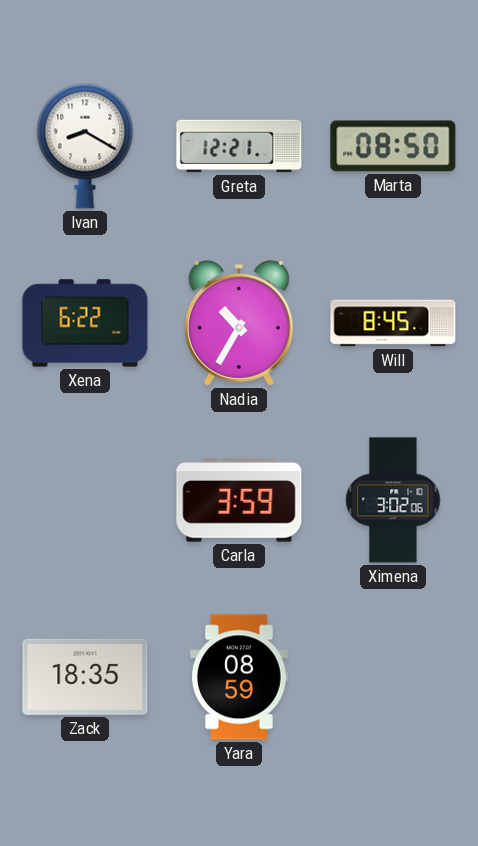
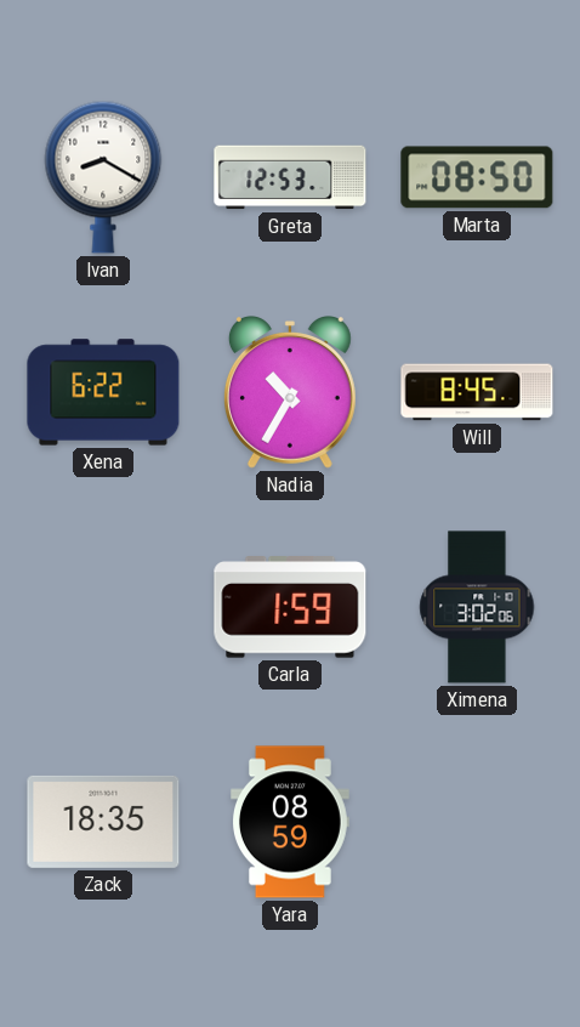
Greta: 12:21 -> 12:53 (290, 177)
Carla: 3:59 -> 1:59 (290, 607)
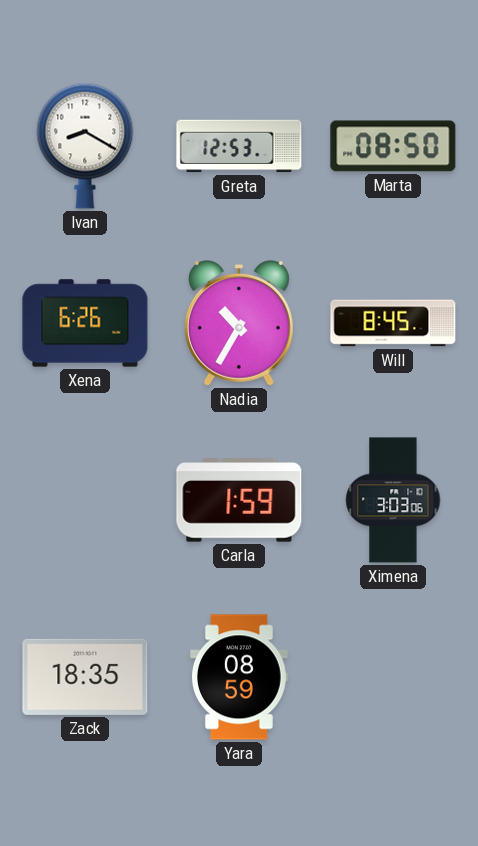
Xena: 6:22 -> 6:26 (85, 323)
Ximena: 3:02 -> 3:03 (393, 500)
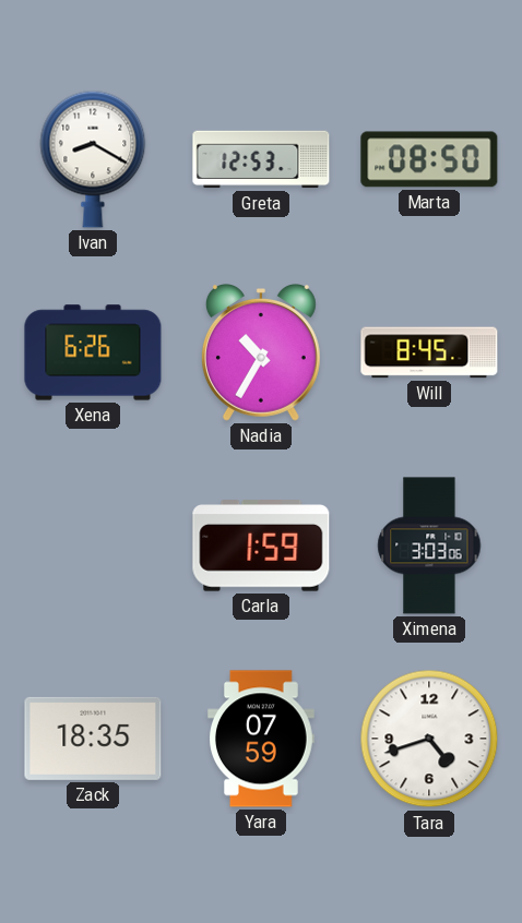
Yara: 08:59 -> 07:59 (262, 739)
Tara: none -> 4:42 (429, 739)
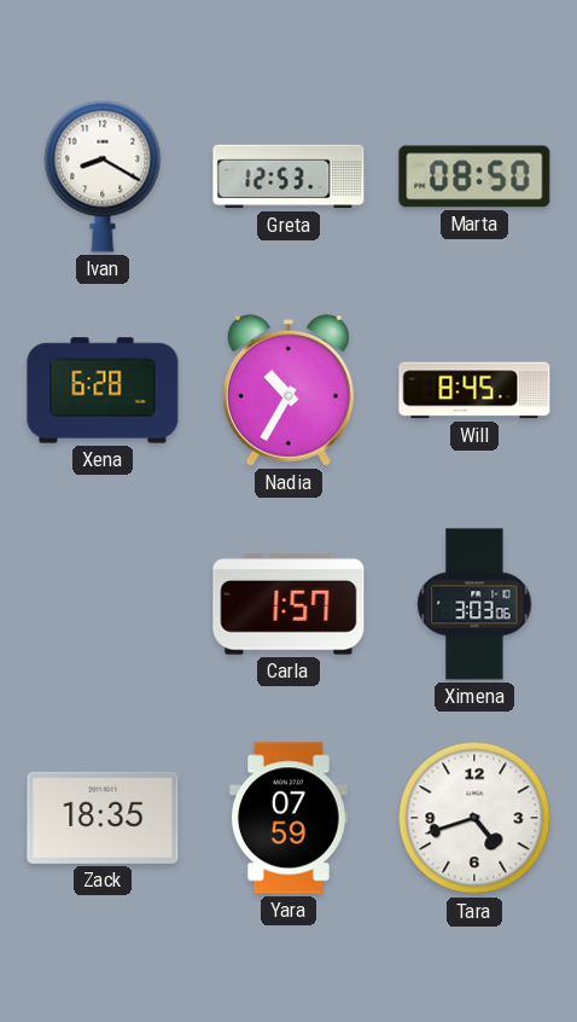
Xena: 6:26 -> 6:28 (103, 390)
Carla: 1:59 -> 1:57 (288, 604)
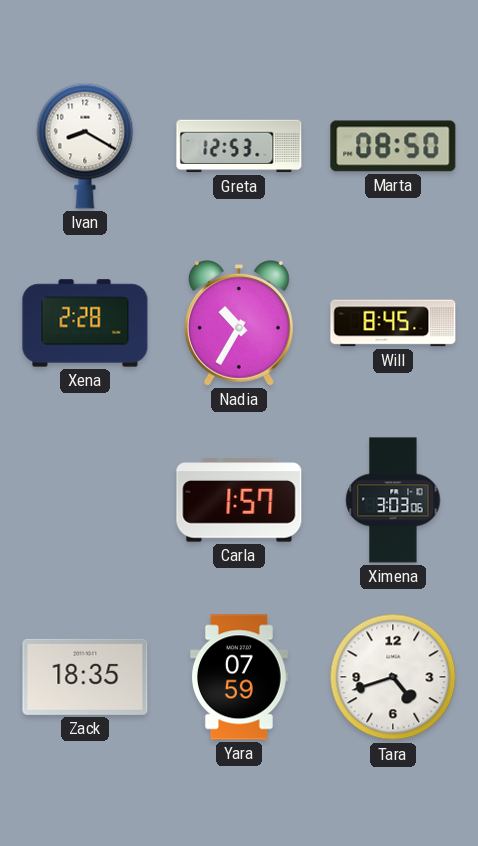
Xena: 6:28 -> 2:28 (85, 323)
